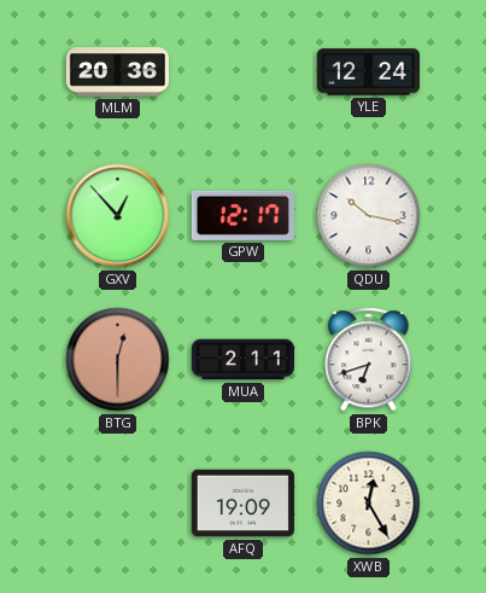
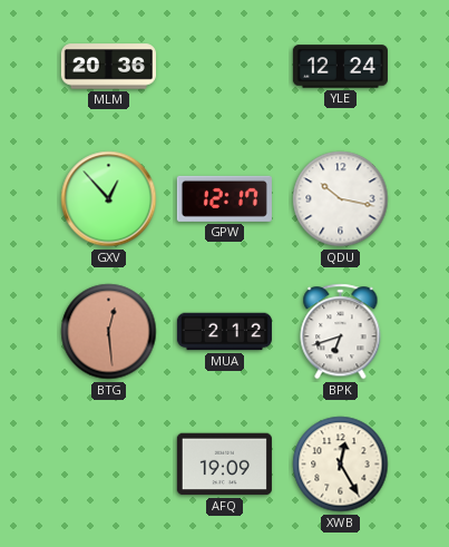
BTG: 12:30 -> 12:29 (109, 332)
MUA: 2:11 -> 2:12 (224, 332)
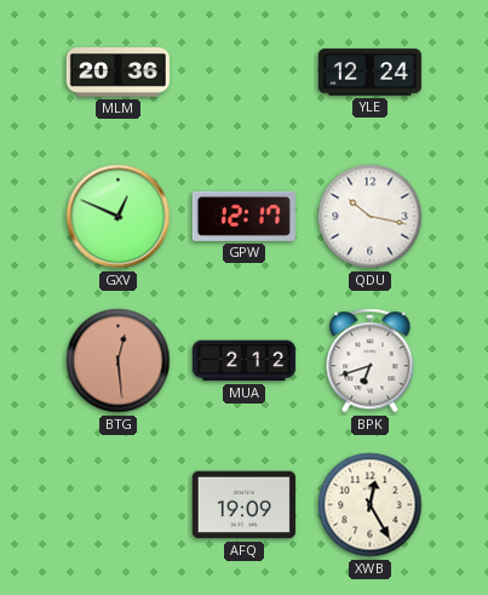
GXV: 12:53 -> 12:49 (119, 217)
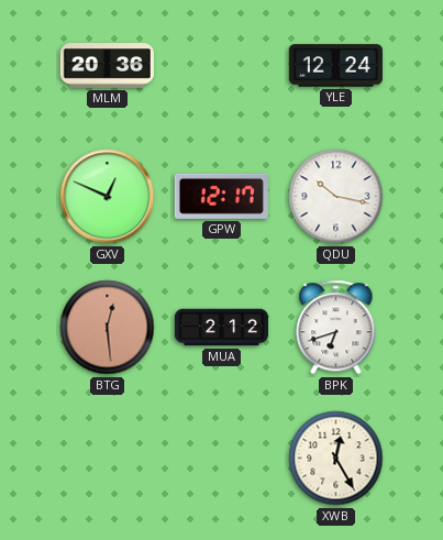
AFQ: 19:09 -> none (243, 505)
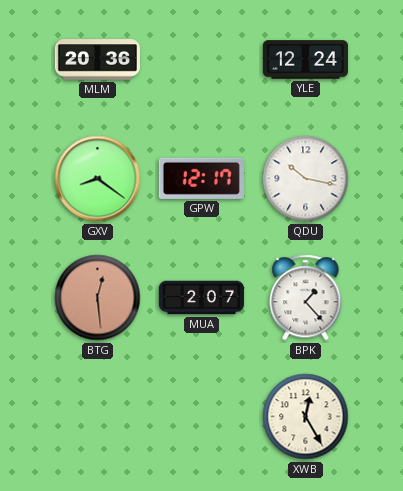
GXV: 12:49 -> 8:21 (98, 179)
MUA: 2:12 -> 2:07 (201, 298)
BPK: 6:42 -> 1:23 (306, 298)
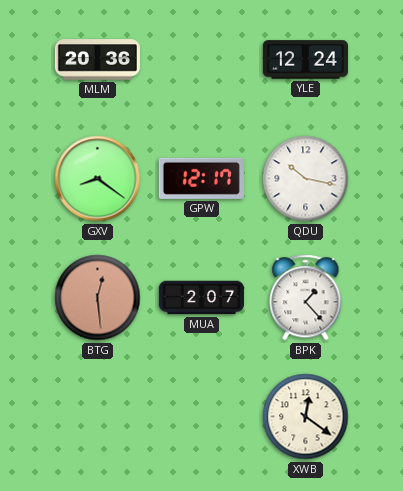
XWB: 12:25 -> 12:21 (306, 417)
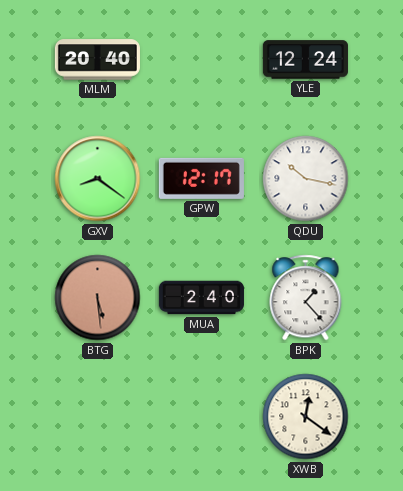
MLM: 20:36 -> 20:40 (97, 60)
BTG: 12:29 -> 5:29 (98, 298)
MUA: 2:07 -> 2:40 (201, 298)
